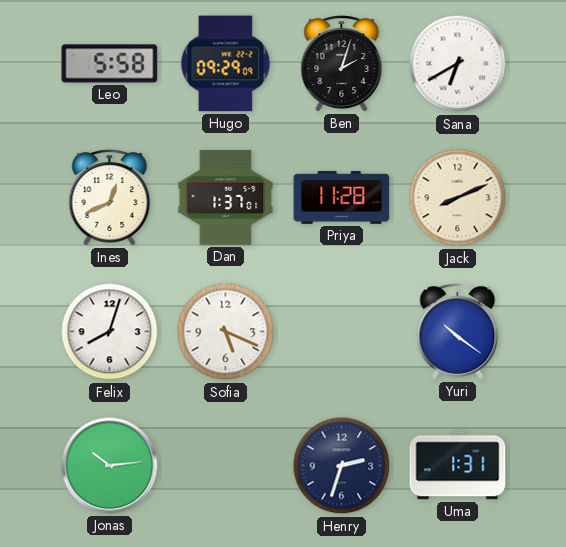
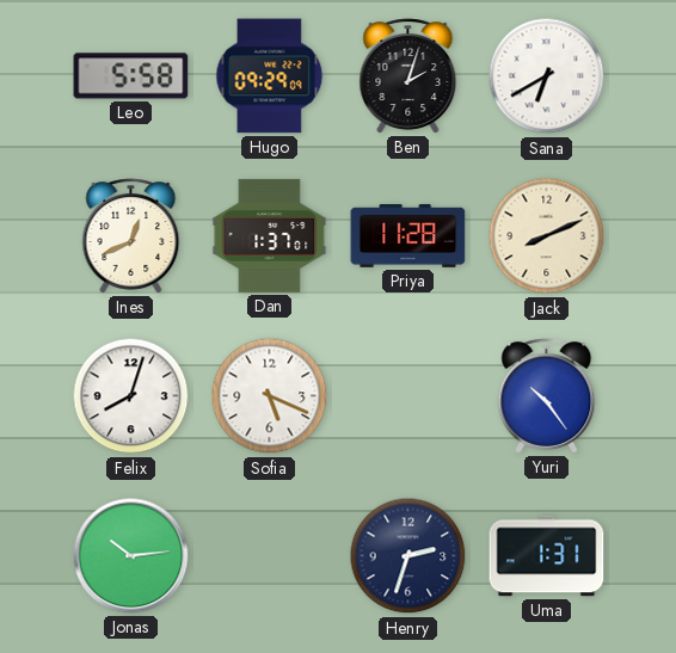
Yuri: 10:21 -> 10:24 (547, 396)
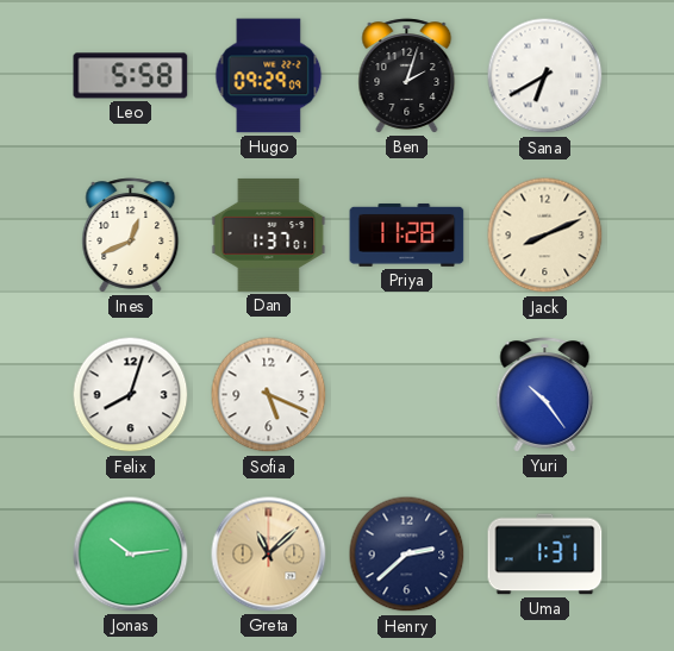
Greta: none -> 11:08 (269, 555)
Henry: 2:33 -> 2:38 (407, 555)
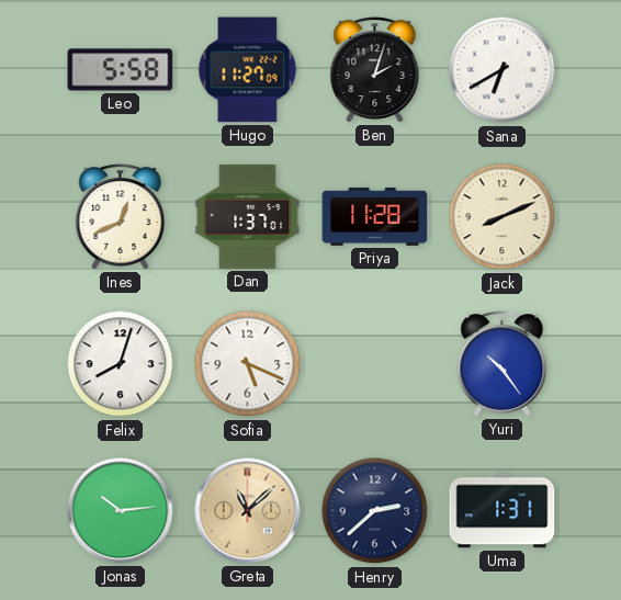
Hugo: 09:29 -> 11:27 (248, 70)
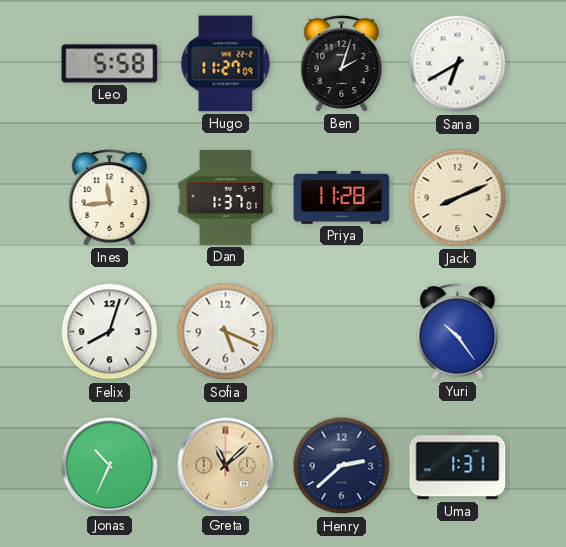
Ines: 12:41 -> 11:44 (110, 198)
Jonas: 10:14 -> 10:34 (110, 466)
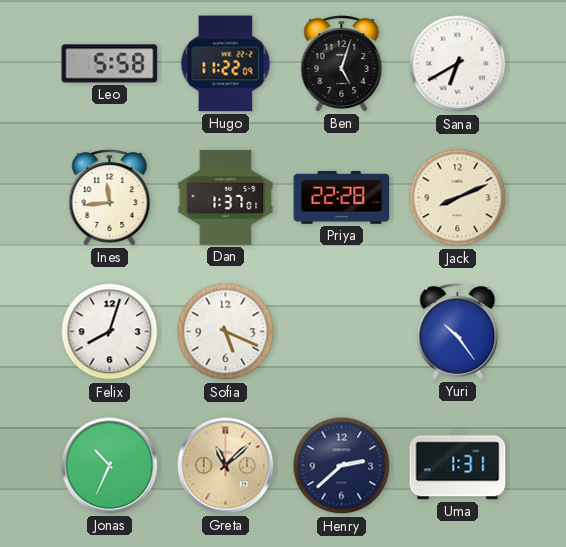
Hugo: 11:27 -> 11:22 (226, 64)
Ben: 2:03 -> 5:03 (342, 64)
Priya: 11:28 -> 22:28 (342, 197)
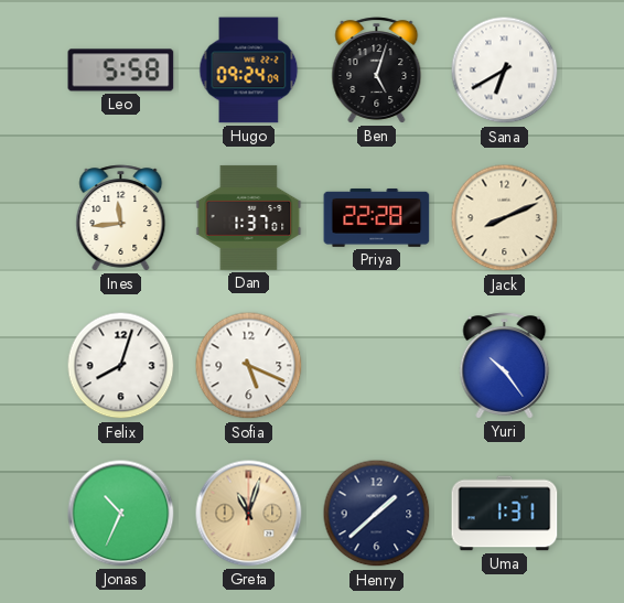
Hugo: 11:22 -> 09:24 (249, 71)
Greta: 11:08 -> 11:03 (249, 514)
Henry: 2:38 -> 1:38 (377, 514)
